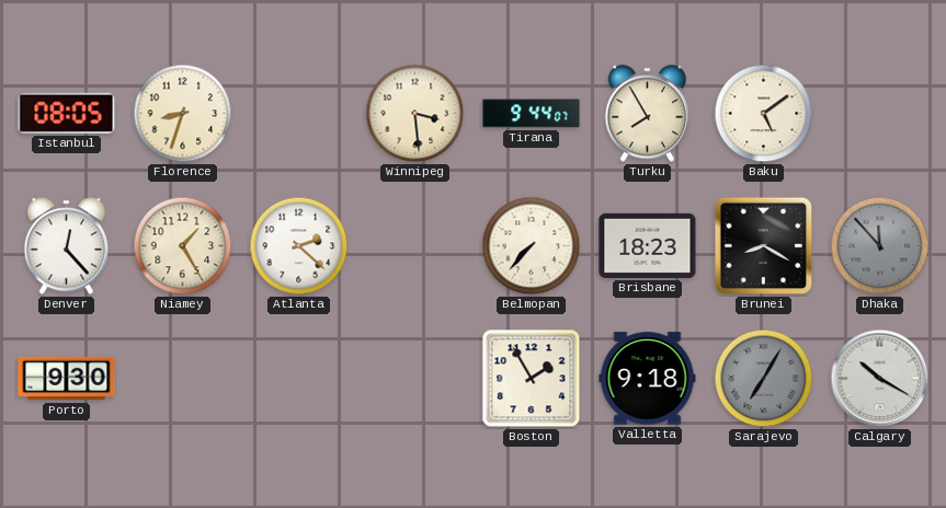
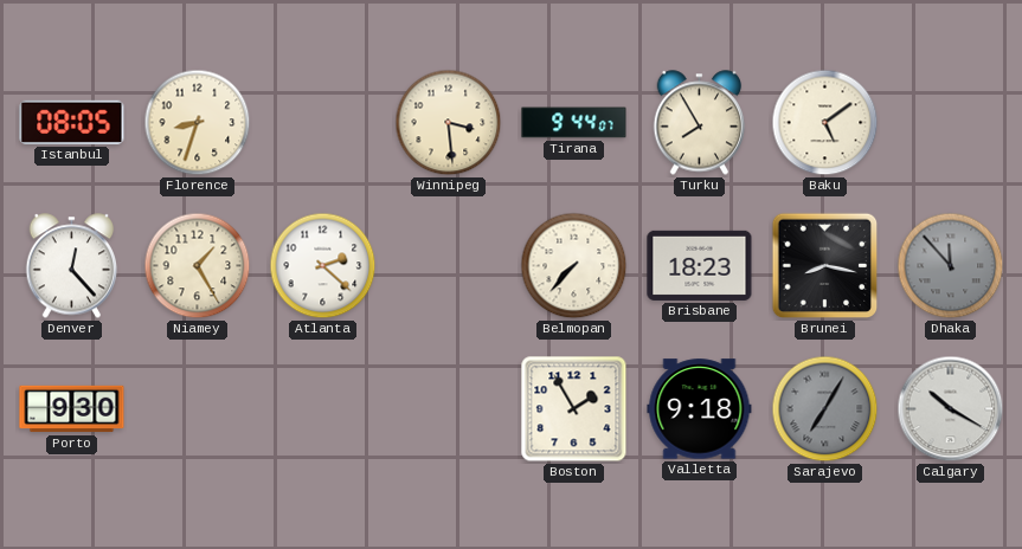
Brunei: 8:20 -> 8:17 (825, 266)
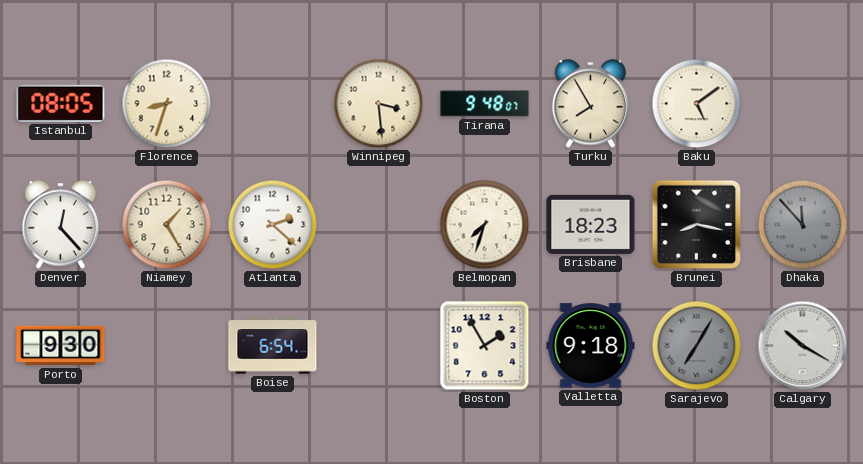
Tirana: 9:44 -> 9:48 (485, 104)
Belmopan: 7:37 -> 7:33 (485, 225)
Boise: none -> 6:54 (273, 346)
